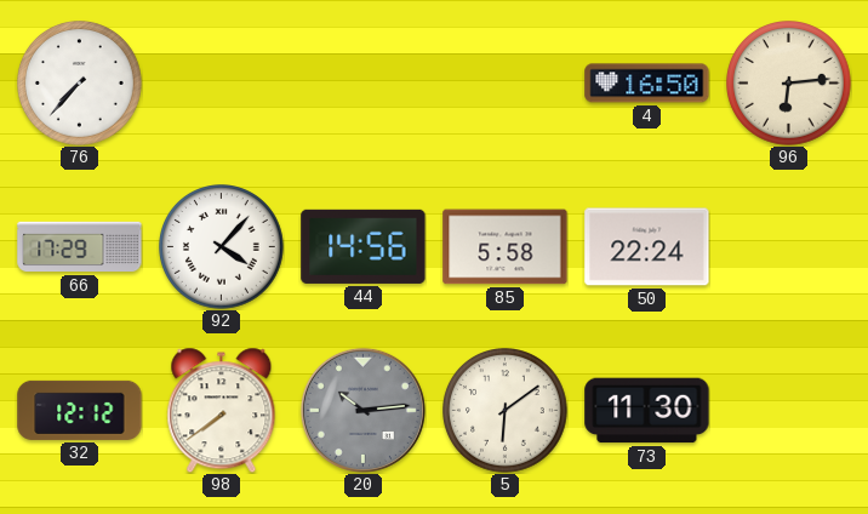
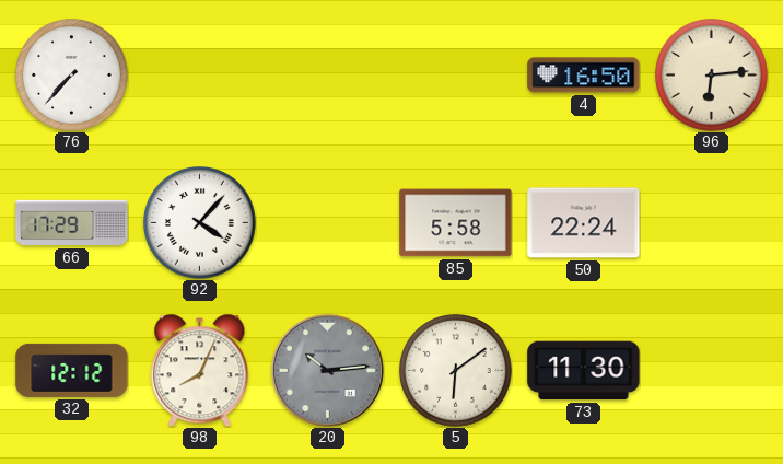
44: 14:56 -> none (364, 246)
98: 7:39 -> 8:04 (200, 370)
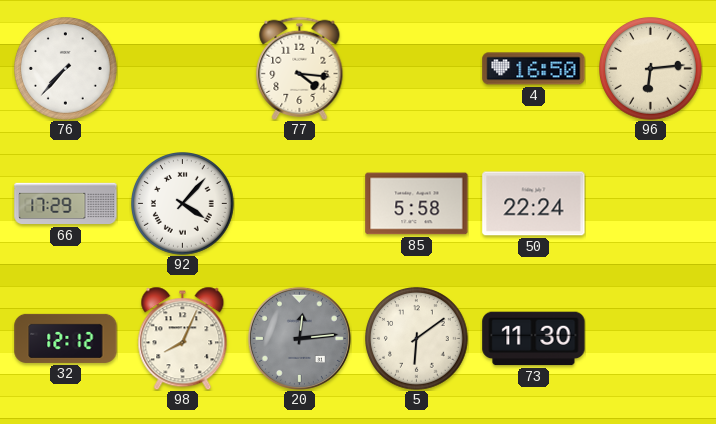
77: none -> 4:16 (300, 68)
20: 10:14 -> 12:14 (299, 338)
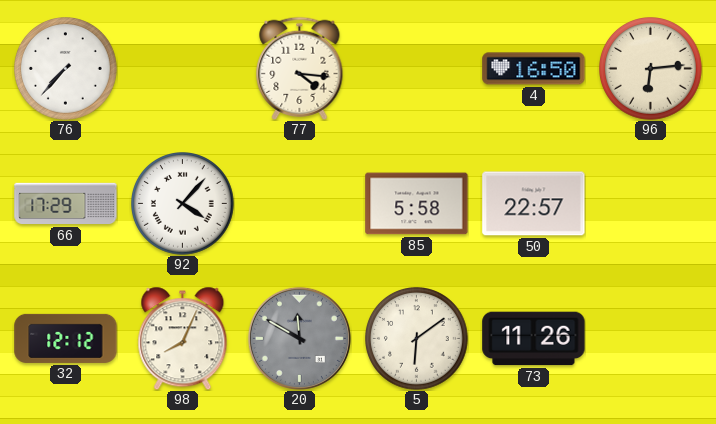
50: 22:24 -> 22:57 (534, 204)
20: 12:14 -> 11:50 (299, 338)
73: 11:30 -> 11:26 (534, 339)
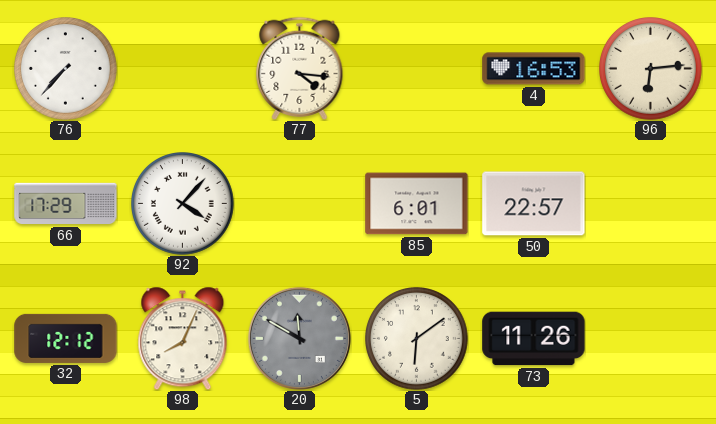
4: 16:50 -> 16:53 (534, 69)
85: 5:58 -> 6:01 (417, 204)
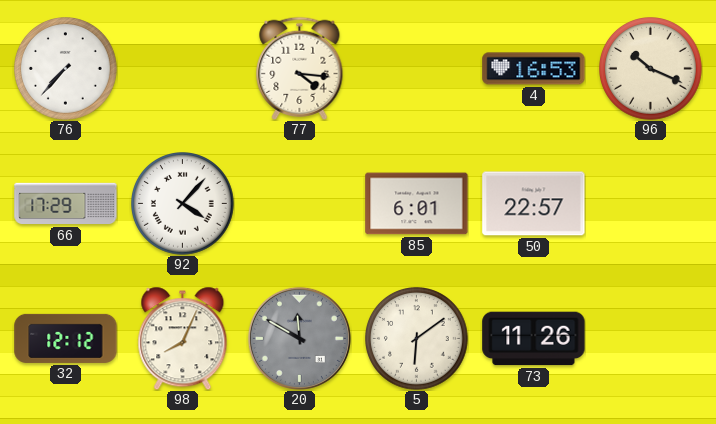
96: 6:14 -> 10:19 (651, 69)
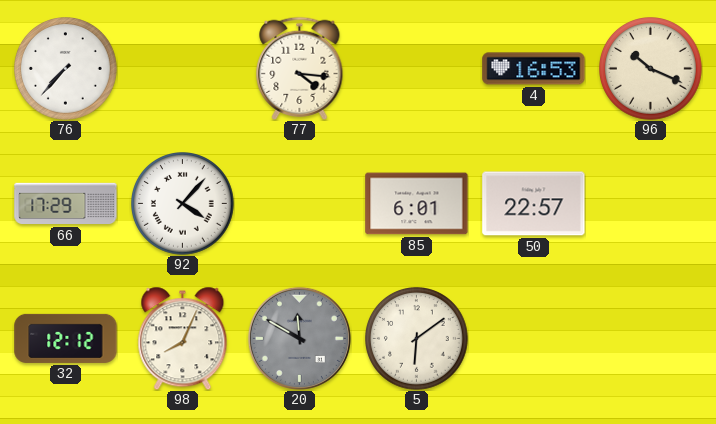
73: 11:26 -> none (534, 339)
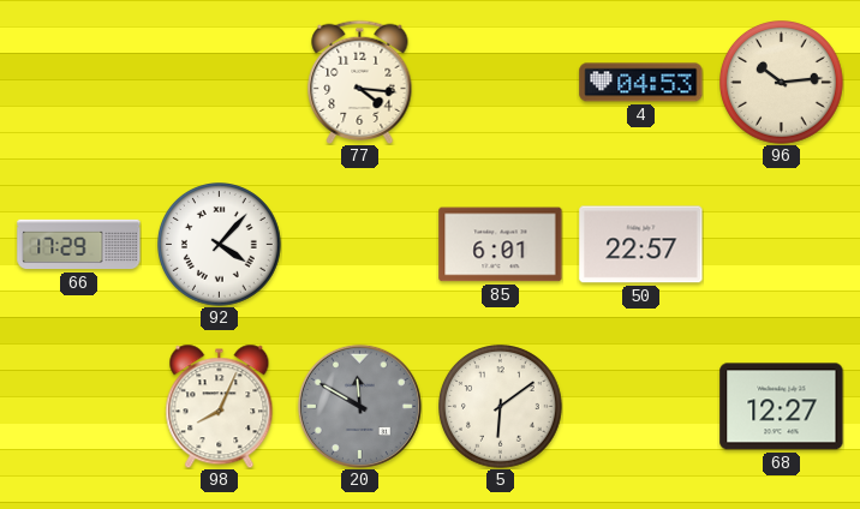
76: 7:37 -> none (66, 69)
4: 16:53 -> 04:53 (641, 83)
96: 10:19 -> 10:14 (782, 83)
32: 12:12 -> none (66, 338)
68: none -> 12:27 (782, 407)
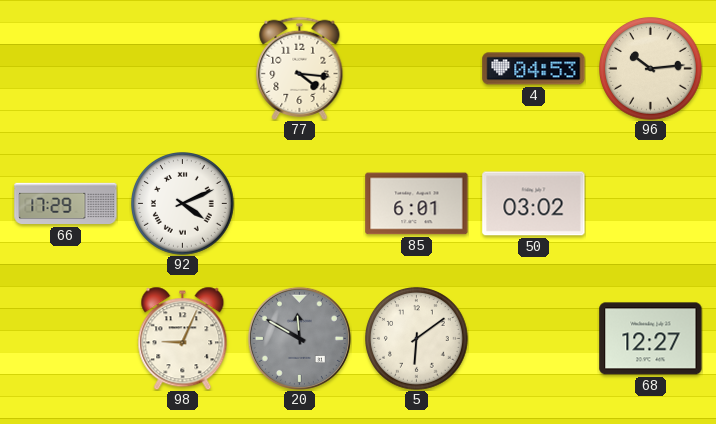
92: 4:07 -> 4:11 (183, 204)
50: 22:57 -> 03:02 (534, 204)
98: 8:04 -> 9:04 (183, 338)
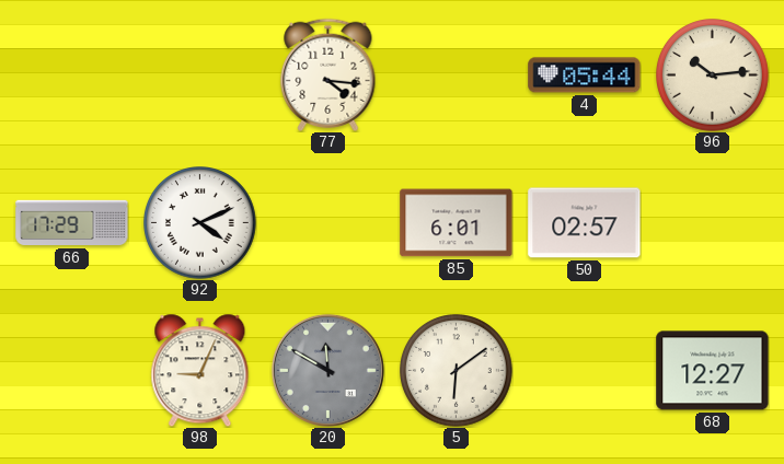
4: 04:53 -> 05:44 (585, 76)
50: 03:02 -> 02:57 (585, 223)
